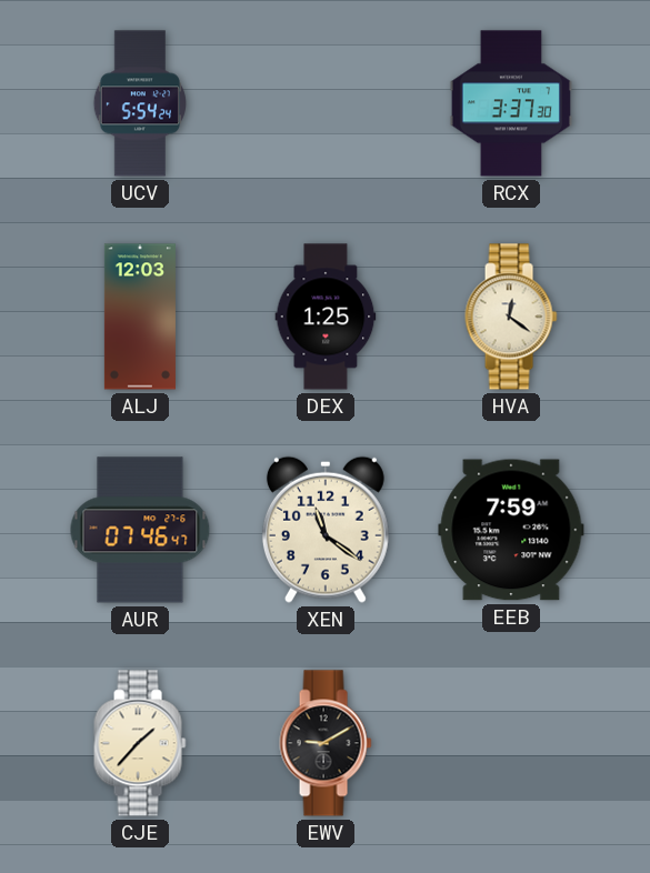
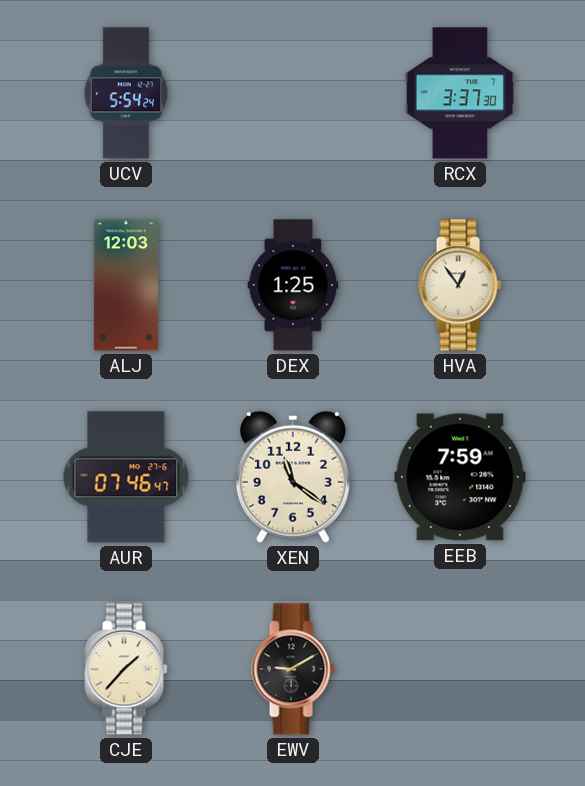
HVA: 12:21 -> 12:54 (460, 285)
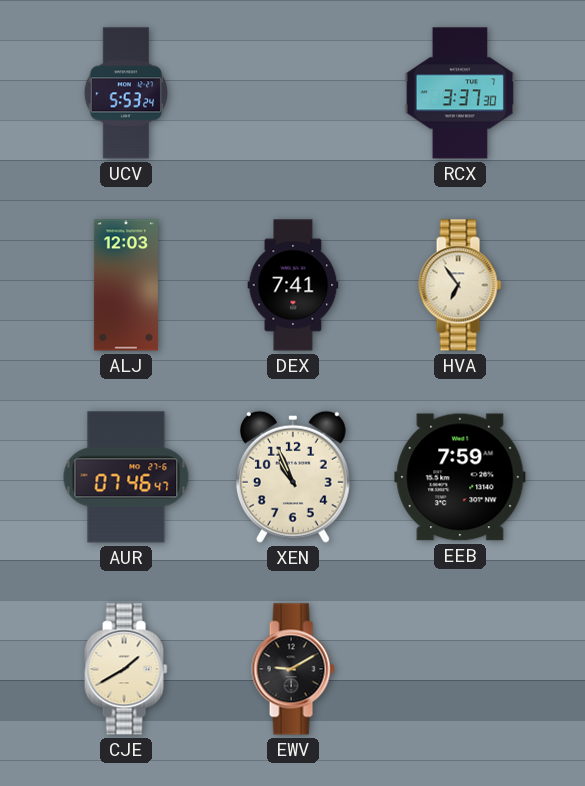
UCV: 5:54 -> 5:53 (125, 93)
DEX: 1:25 -> 7:41 (293, 285)
HVA: 12:54 -> 6:54 (460, 285)
XEN: 11:21 -> 10:56 (293, 477)
CJE: 1:37 -> 1:40 (126, 669)
